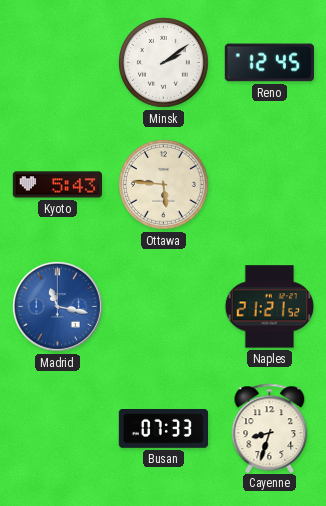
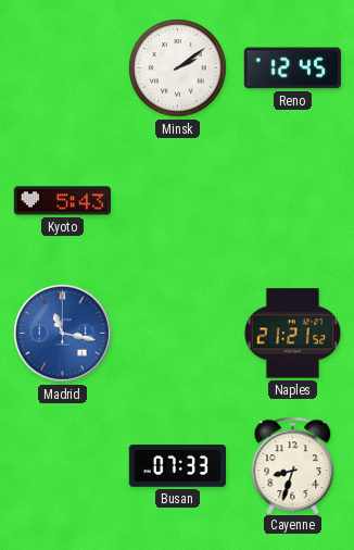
Ottawa: 5:46 -> none (164, 185)
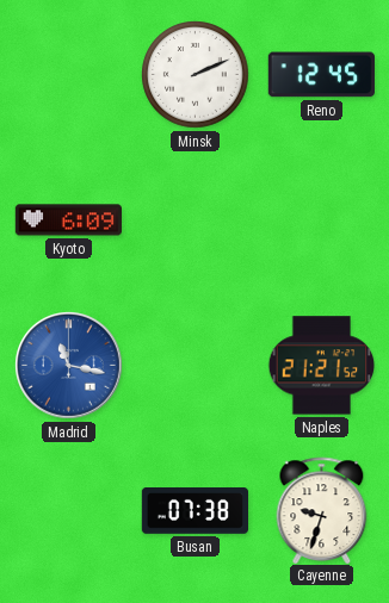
Minsk: 2:09 -> 2:11 (196, 75)
Kyoto: 5:43 -> 6:09 (68, 220)
Busan: 07:33 -> 07:38 (194, 511)
Cayenne: 8:33 -> 9:33 (322, 510)
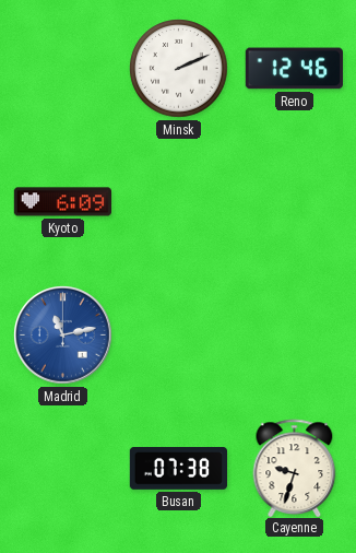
Reno: 12:45 -> 12:46 (294, 69)
Madrid: 11:17 -> 11:13 (63, 336)
Naples: 21:21 -> none (322, 366)
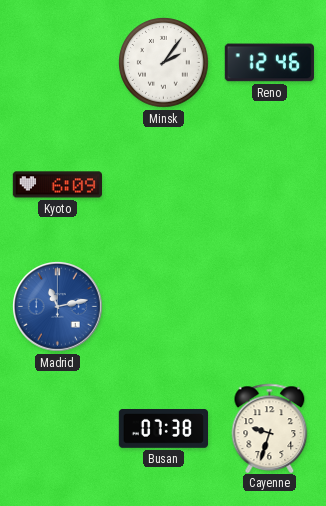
Minsk: 2:11 -> 2:06 (164, 63)
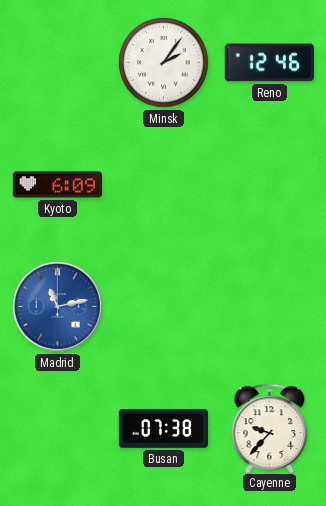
Cayenne: 9:33 -> 9:37 (270, 428)
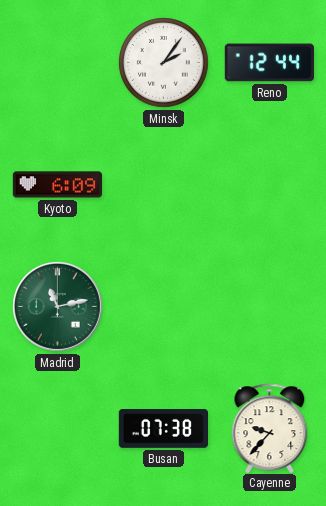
Reno: 12:46 -> 12:44 (269, 63)
Madrid dial: blue -> green (58, 307)
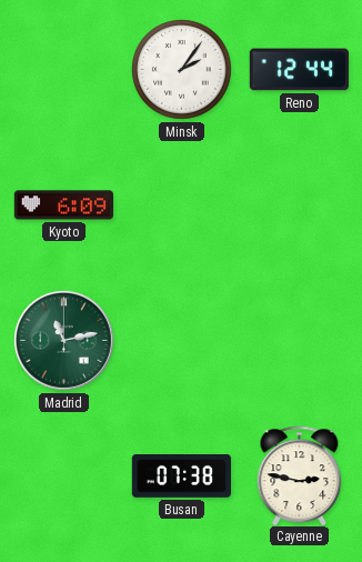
Cayenne: 9:37 -> 2:47 (300, 475)
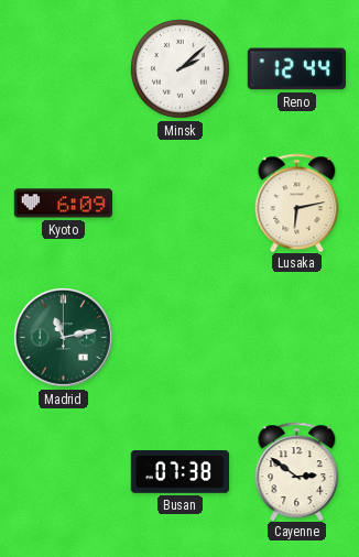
Minsk: 2:06 -> 2:08 (181, 69)
Lusaka: none -> 6:13 (297, 203)
Cayenne: 2:47 -> 2:51 (297, 471)
